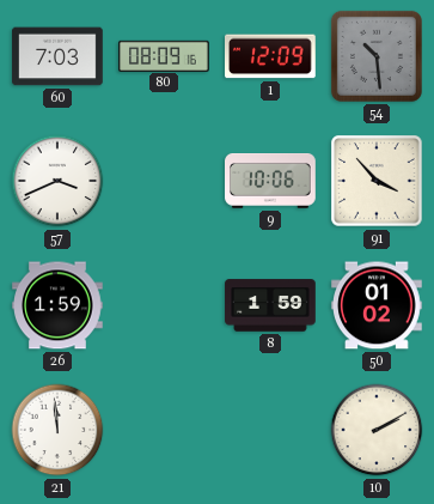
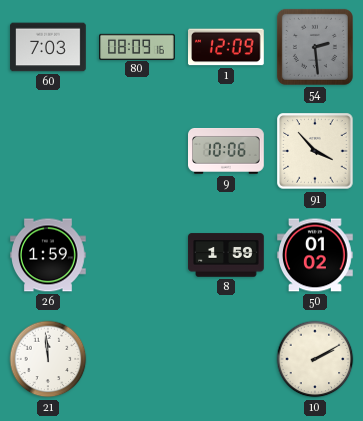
54: 10:29 -> 2:29 (315, 47)
57: 3:41 -> none (57, 181)
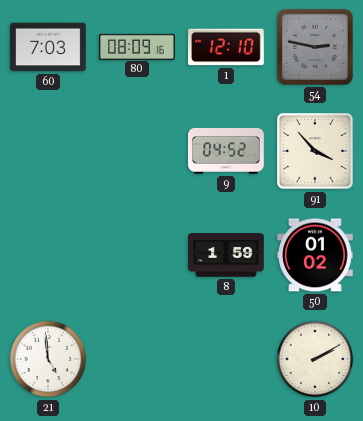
1: 12:09 -> 12:10 (227, 47)
54: 2:29 -> 2:47 (315, 47)
9: 10:06 -> 04:52 (226, 152)
26: 1:59 -> none (48, 255)
21: 11:59 -> 4:59 (48, 359)
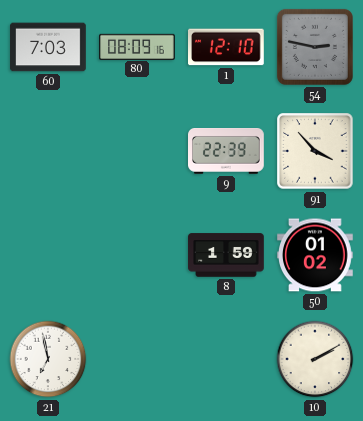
9: 04:52 -> 22:39 (226, 152)
21: 4:59 -> 6:58 (48, 359)
